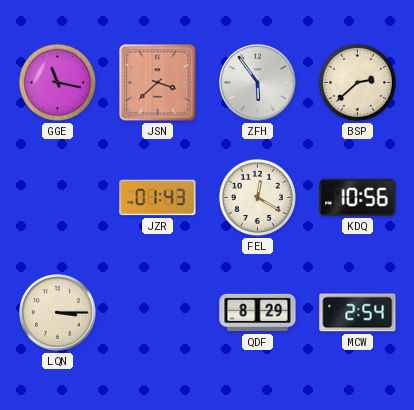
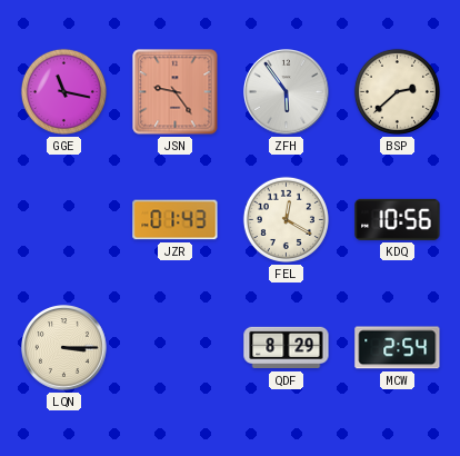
JSN: 3:38 -> 9:24 (176, 92)
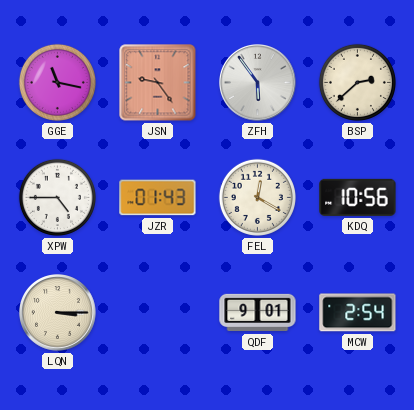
XPW: none -> 4:45 (57, 197)
QDF: 8:29 -> 9:01 (258, 313)
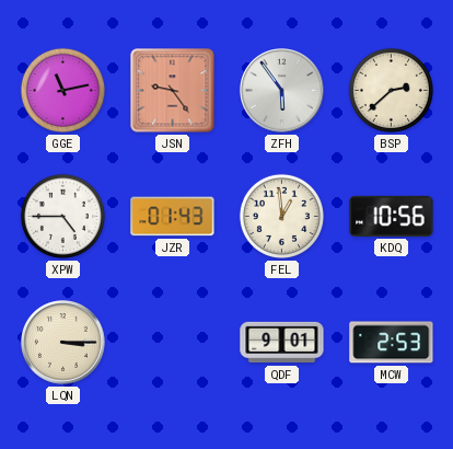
GGE: 11:17 -> 11:13 (62, 90)
FEL: 12:20 -> 12:59 (281, 216)
MCW: 2:54 -> 2:53 (392, 343)
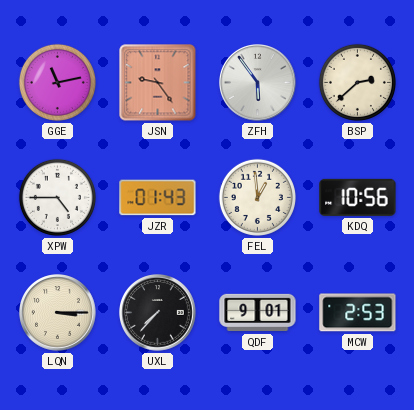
UXL: none -> 7:37 (158, 313)
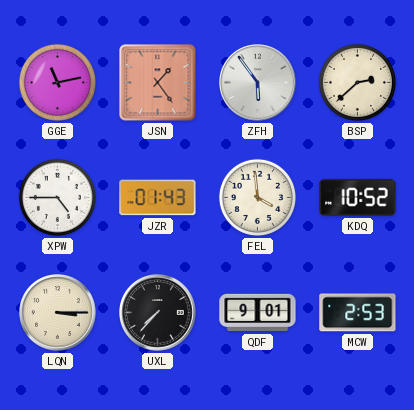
JSN: 9:24 -> 1:24 (158, 83)
FEL: 12:59 -> 3:59 (257, 197)
KDQ: 10:56 -> 10:52 (358, 197)
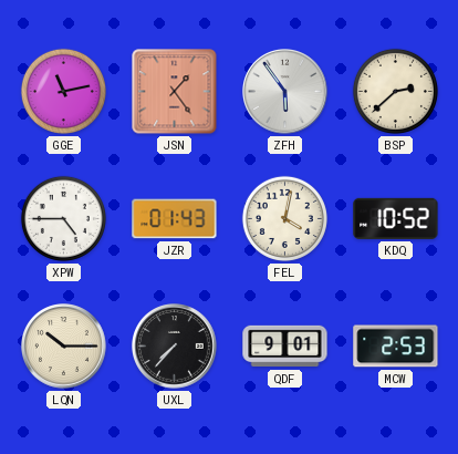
FEL: 3:59 -> 4:02 (284, 218)
LQN: 3:15 -> 10:15 (64, 347)
